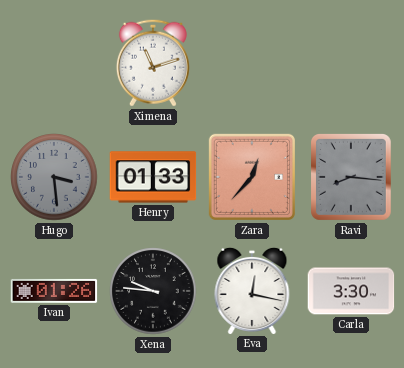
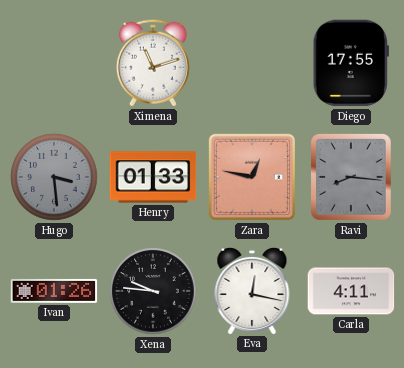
Diego: none -> 17:55 (351, 63)
Zara: 12:37 -> 12:47 (252, 177)
Carla: 3:30 -> 4:11 (351, 291)
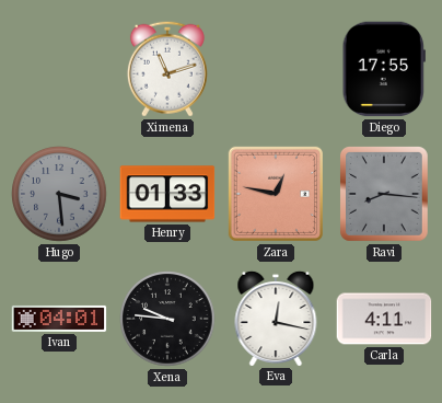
Ivan: 01:26 -> 04:01 (59, 319)
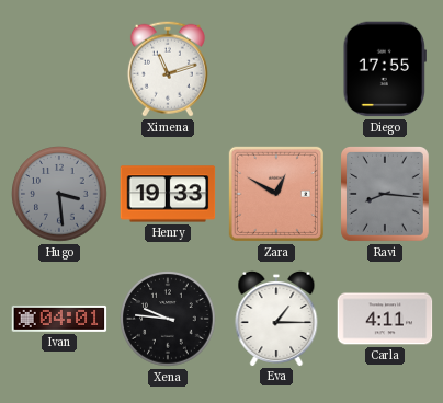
Henry: 01:33 -> 19:33 (168, 194)
Zara: 12:47 -> 12:50 (276, 194)
Eva: 12:17 -> 1:15 (276, 318)
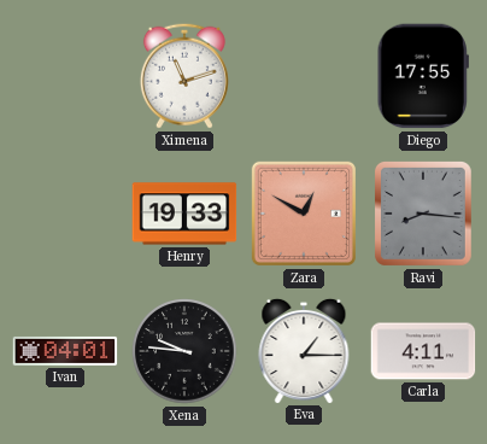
Hugo: 3:29 -> none (59, 194)
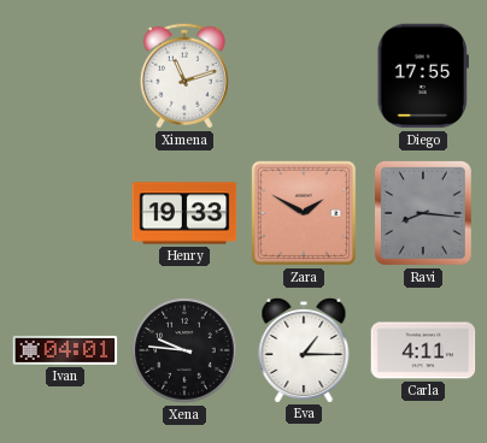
Zara: 12:50 -> 1:50 (304, 213)
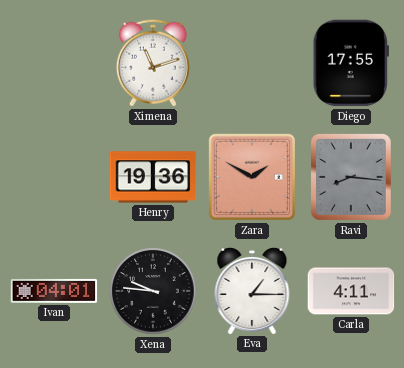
Henry: 19:33 -> 19:36 (153, 177)
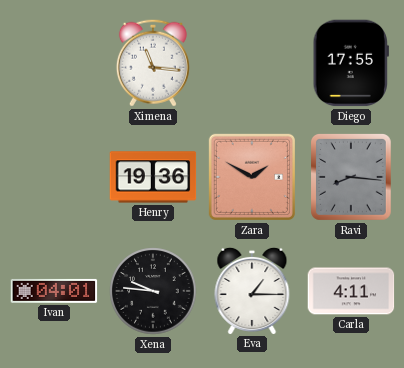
Ximena: 11:12 -> 11:16 (153, 63)
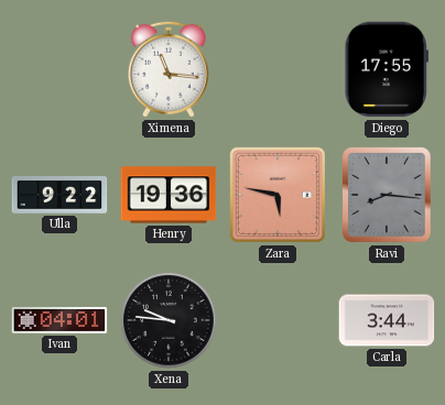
Ulla: none -> 9:22 (59, 196)
Zara: 1:50 -> 5:47 (278, 195)
Eva: 1:15 -> none (252, 290)
Carla: 4:11 -> 3:44 (387, 320)
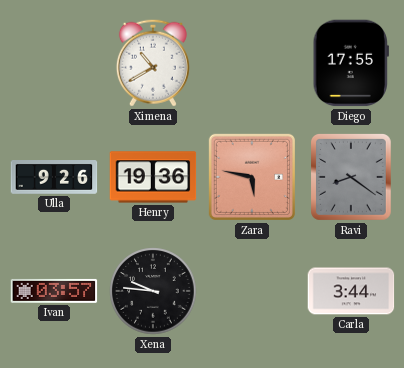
Ximena: 11:16 -> 10:40 (153, 63)
Ulla: 9:22 -> 9:26 (54, 178)
Ravi: 8:16 -> 8:21 (352, 178)
Ivan: 04:01 -> 03:57 (54, 291)
